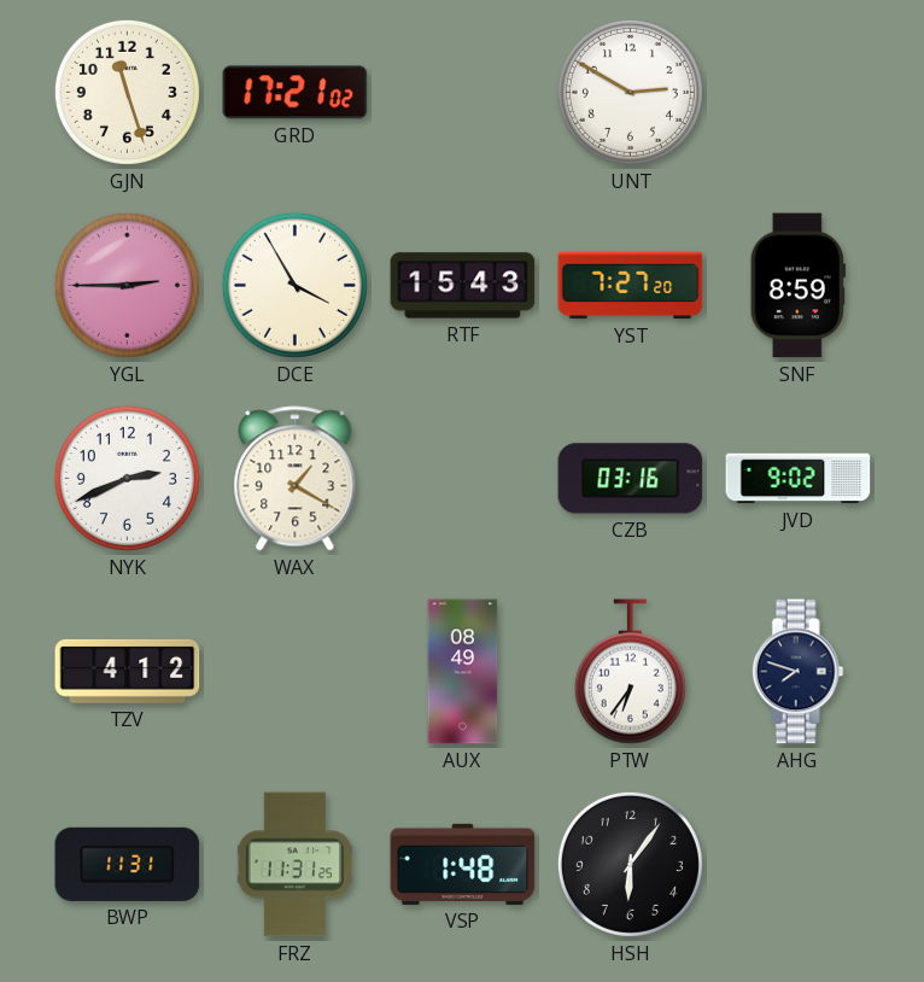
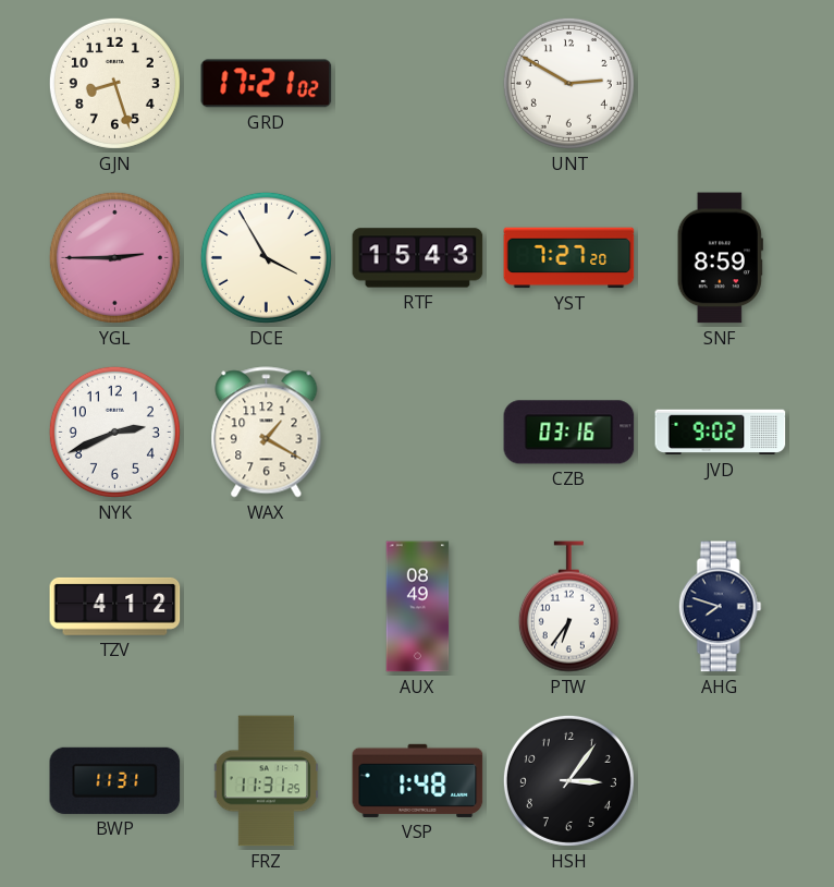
GJN: 11:27 -> 8:27 (114, 83)
HSH: 6:06 -> 3:06 (568, 780)
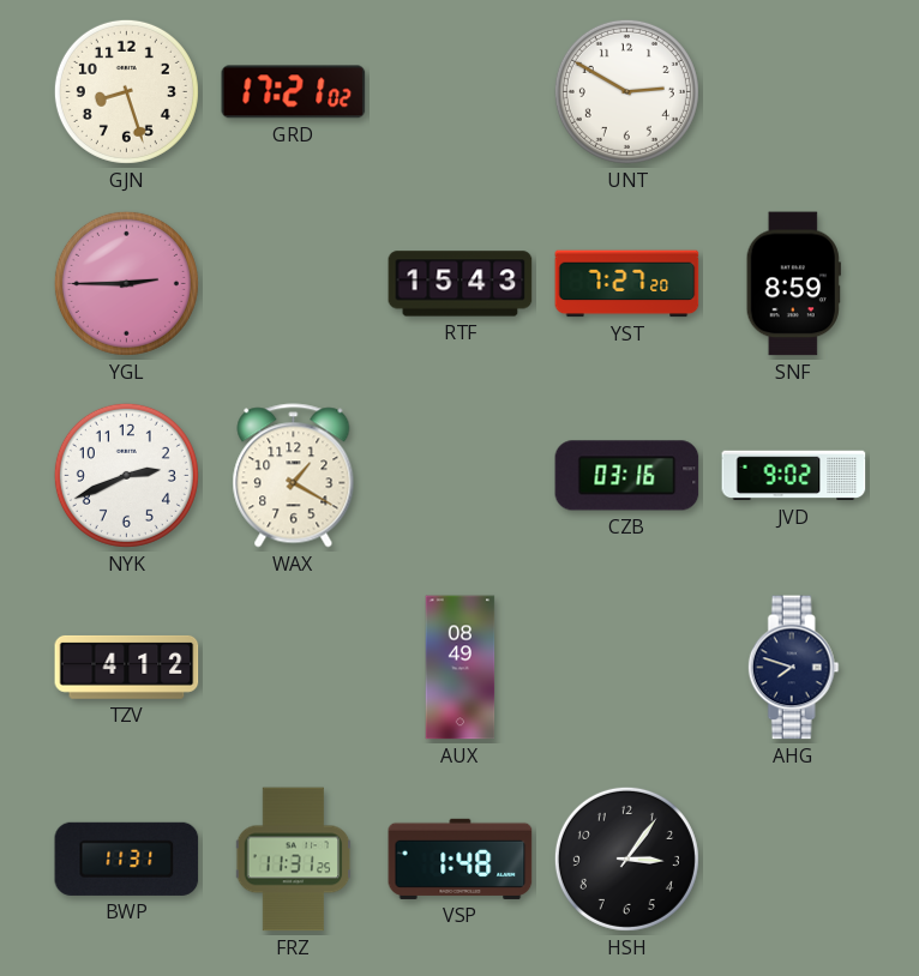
DCE: 3:55 -> none (266, 257)
PTW: 6:36 -> none (568, 607)
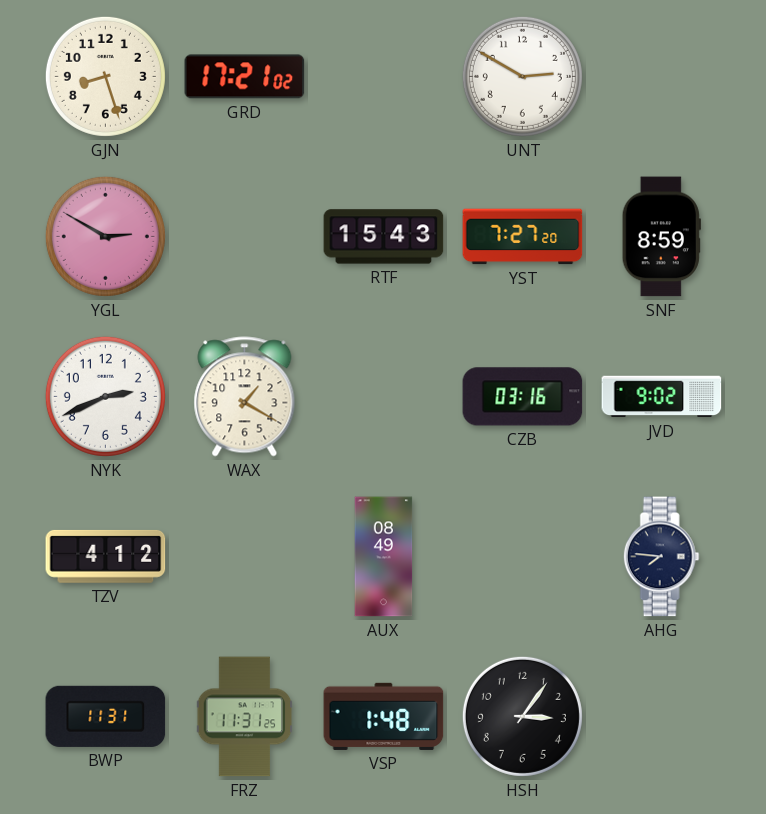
YGL: 2:45 -> 2:50 (105, 236)
AHG: 7:48 -> 7:46 (661, 557)
